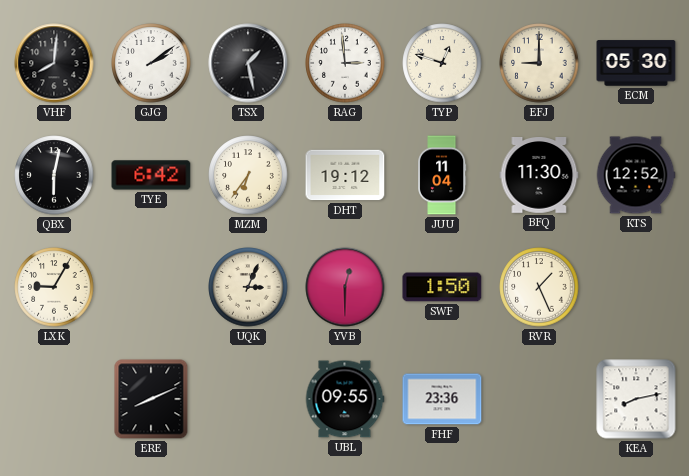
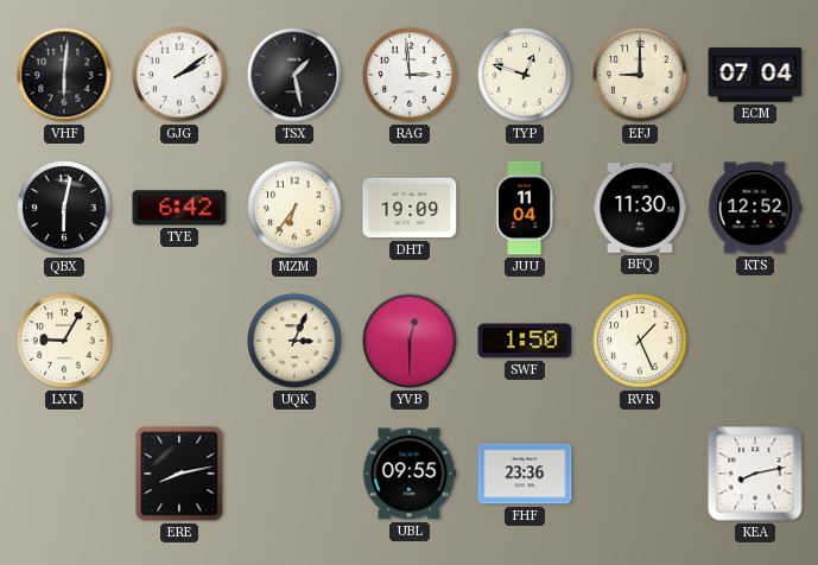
VHF: 8:01 -> 6:01 (64, 75)
ECM: 05:30 -> 07:04 (755, 75)
DHT: 19:12 -> 19:09 (410, 208)
ERE: 8:11 -> 8:13 (179, 474)
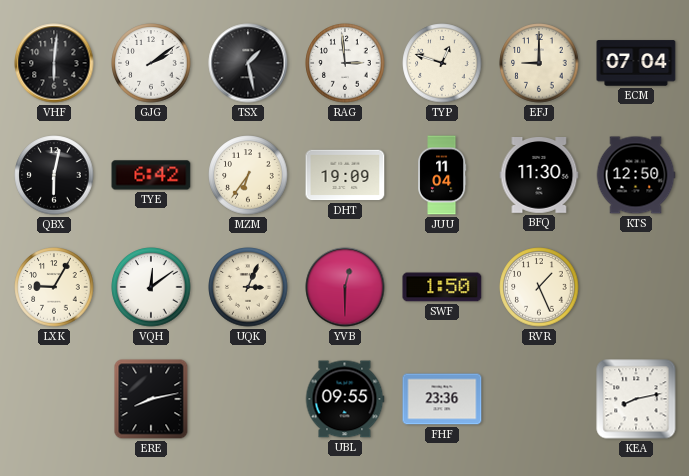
KTS: 12:52 -> 12:50 (636, 175)
VQH: none -> 12:09 (151, 287)
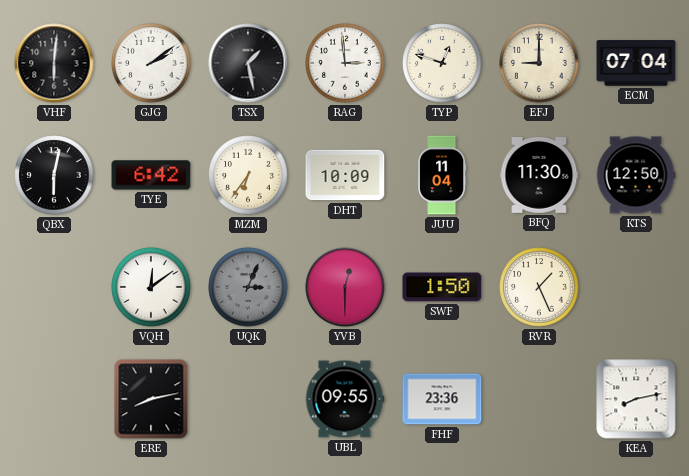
DHT: 19:09 -> 10:09 (345, 175)
LXK: 9:05 -> none (54, 287)
UQK dial: cream -> grey (248, 287)
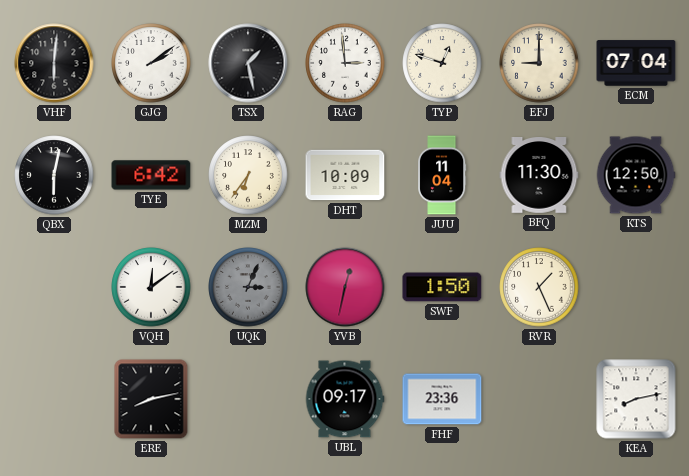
YVB: 12:30 -> 12:32 (345, 287)
UBL: 09:55 -> 09:17 (345, 399)
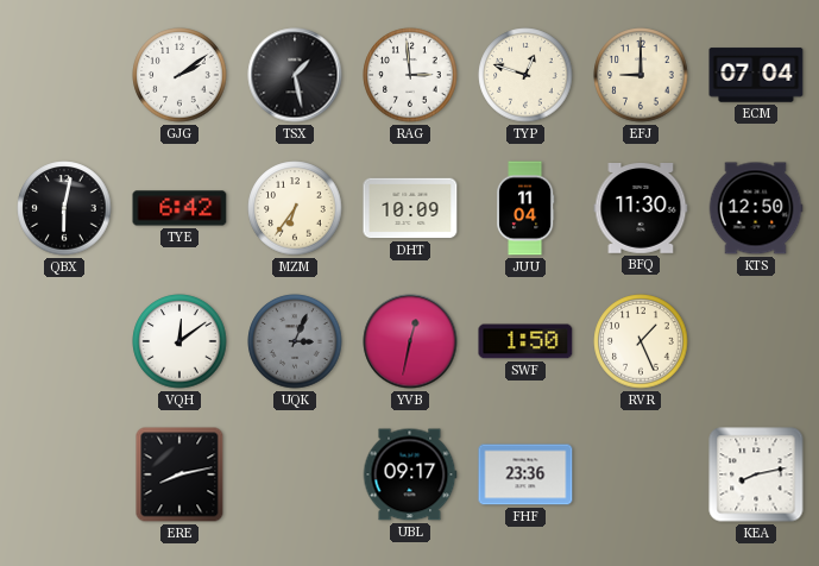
VHF: 6:01 -> none (54, 63)
